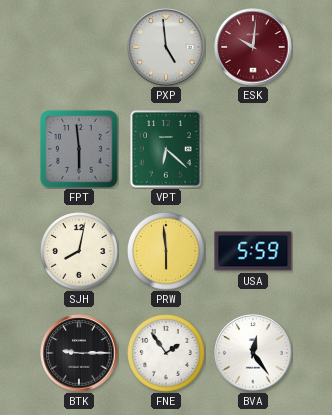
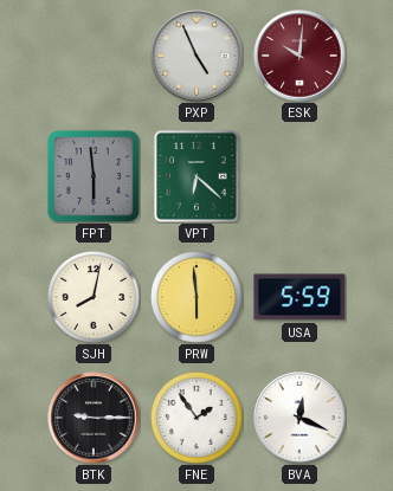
PXP: 4:59 -> 4:56 (196, 56)
BVA: 12:24 -> 12:19 (299, 418)
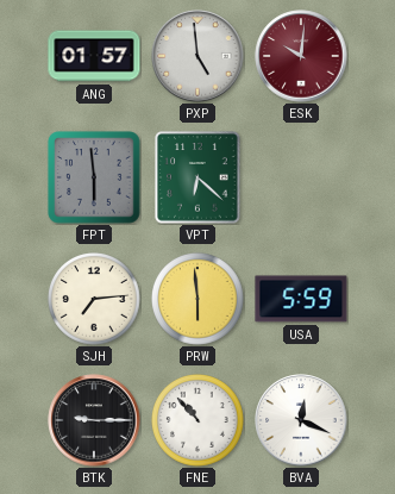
ANG: none -> 01:57 (94, 56)
PXP: 4:56 -> 4:59 (197, 56)
SJH: 8:02 -> 7:14 (95, 300)
FNE: 1:54 -> 10:53 (199, 421)
